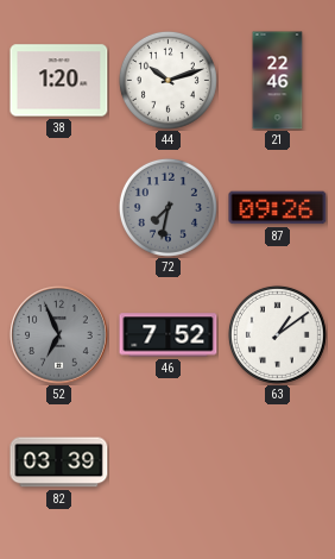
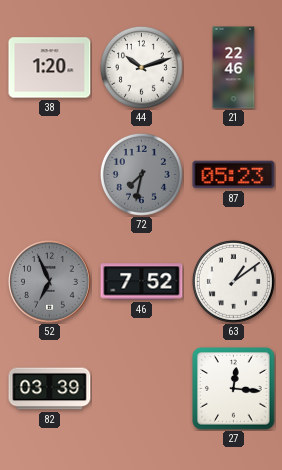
87: 09:26 -> 05:23 (234, 175)
27: none -> 12:16 (234, 389)
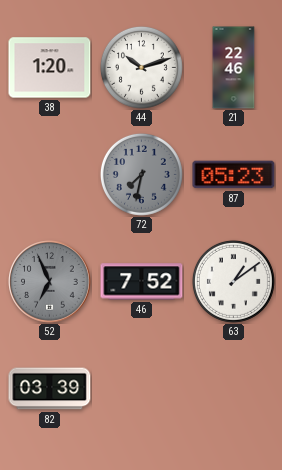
27: 12:16 -> none (234, 389)
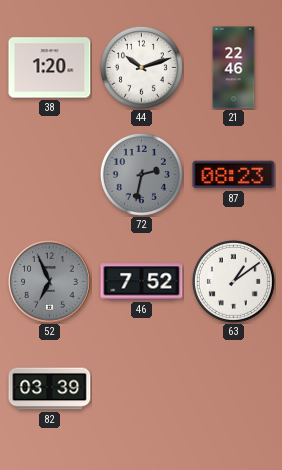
72: 7:32 -> 2:32 (141, 174)
87: 05:23 -> 08:23 (234, 175)
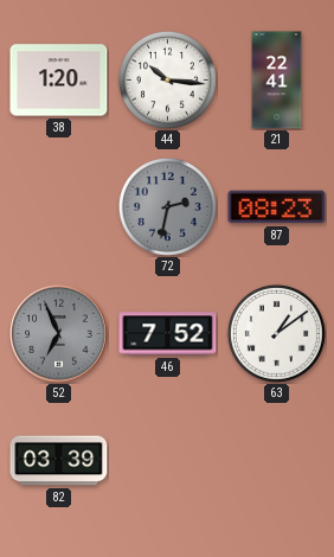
44: 10:12 -> 10:16 (167, 79)
21: 22:46 -> 22:41 (277, 81)
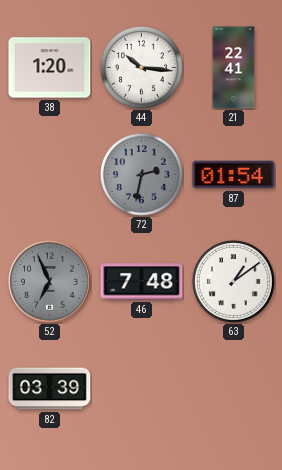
87: 08:23 -> 01:54 (234, 175)
46: 7:52 -> 7:48 (142, 282)
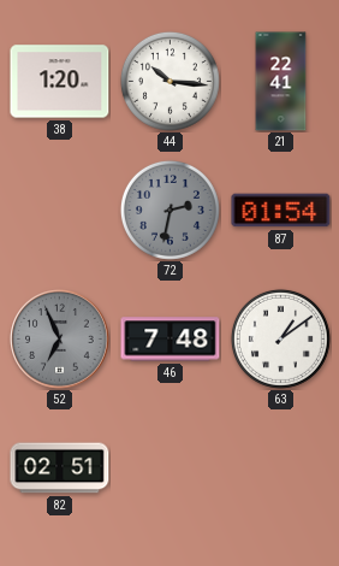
82: 03:39 -> 02:51 (60, 468)
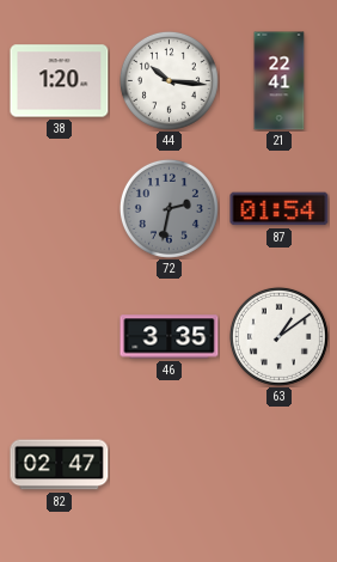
52: 6:56 -> none (60, 340)
46: 7:48 -> 3:35 (170, 337)
82: 02:51 -> 02:47 (60, 465)
